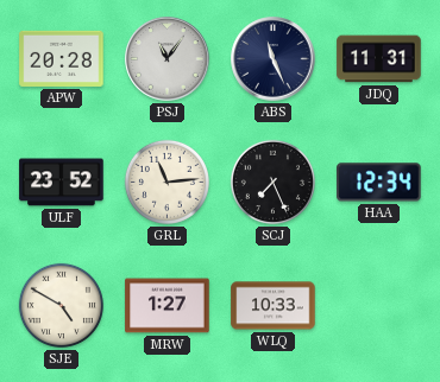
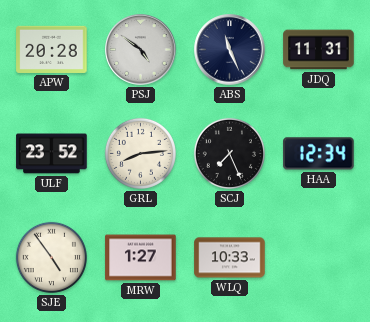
PSJ: 11:06 -> 4:51 (141, 50)
GRL: 11:14 -> 8:14 (140, 153)
SJE: 4:50 -> 4:54 (51, 257)
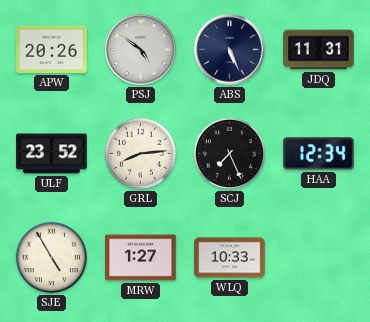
APW: 20:28 -> 20:26 (52, 49)
ABS: 11:26 -> 5:26 (230, 50)
SJE: 4:54 -> 4:55 (51, 257)
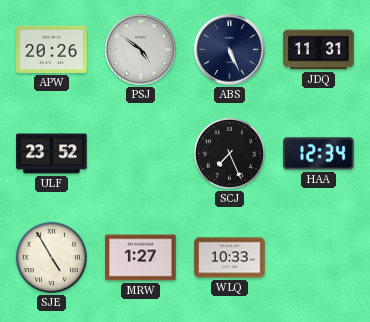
GRL: 8:14 -> none (140, 153)
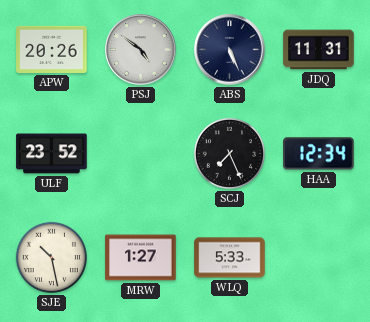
SJE: 4:55 -> 10:28 (51, 257)
WLQ: 10:33 -> 5:33 (230, 258)
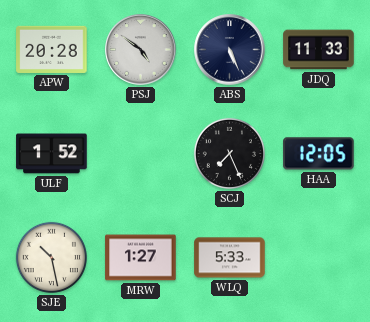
APW: 20:26 -> 20:28 (52, 49)
JDQ: 11:31 -> 11:33 (319, 50)
ULF: 23:52 -> 1:52 (52, 154)
HAA: 12:34 -> 12:05 (319, 154)
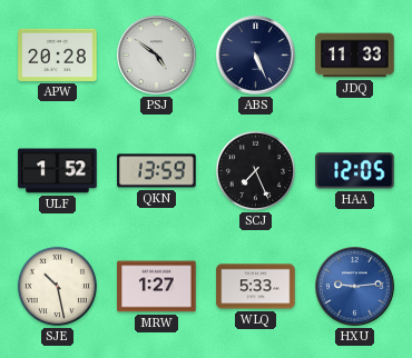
QKN: none -> 13:59 (157, 171)
HXU: none -> 9:14 (355, 287)
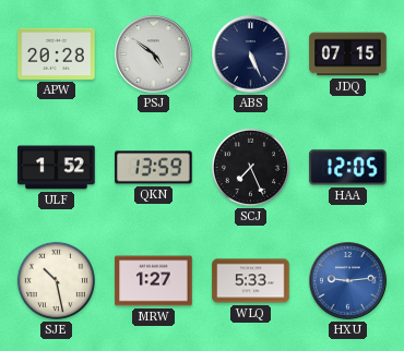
JDQ: 11:33 -> 07:15 (348, 55)
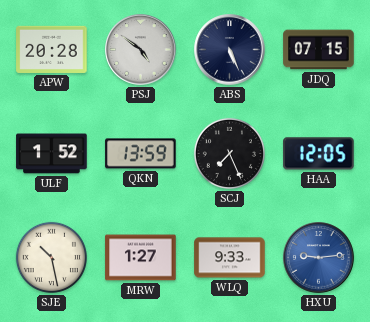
WLQ: 5:33 -> 9:33 (230, 258)
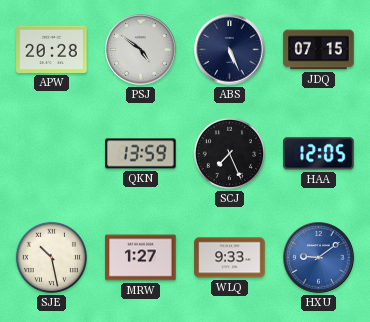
ULF: 1:52 -> none (52, 154)
HXU: 9:14 -> 9:09 (319, 258)
